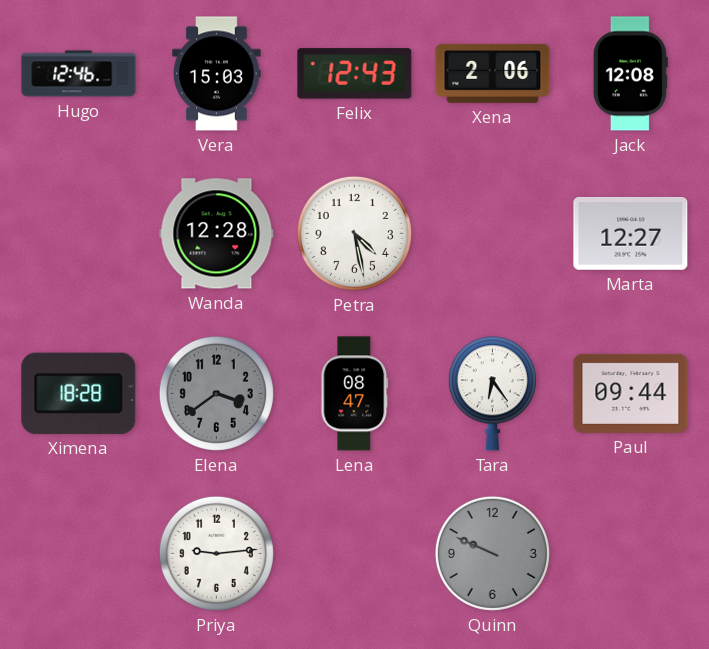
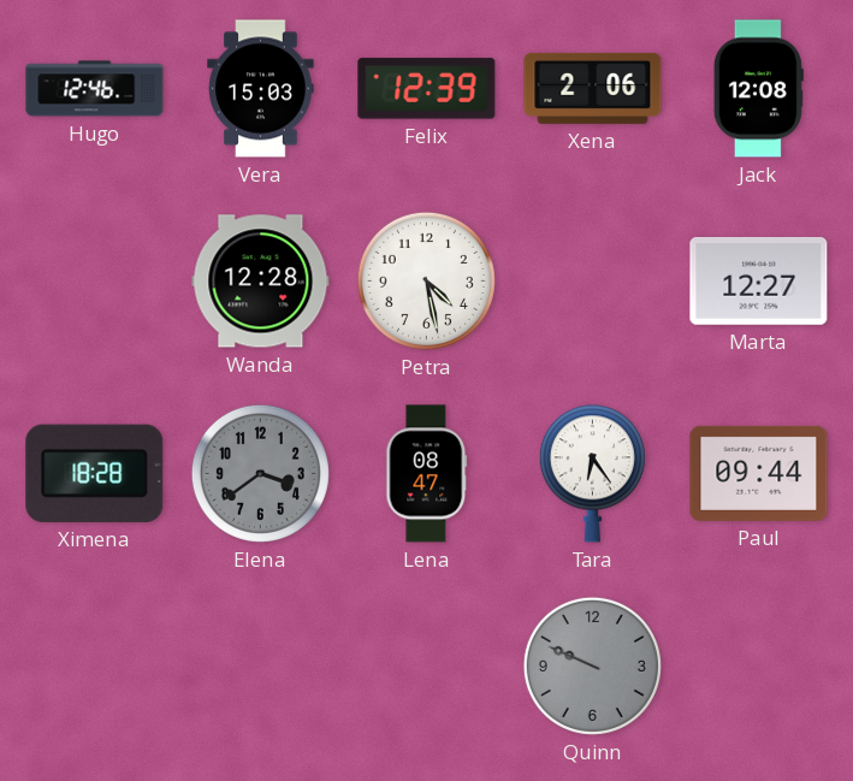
Felix: 12:43 -> 12:39 (427, 89)
Priya: 9:14 -> none (216, 553)
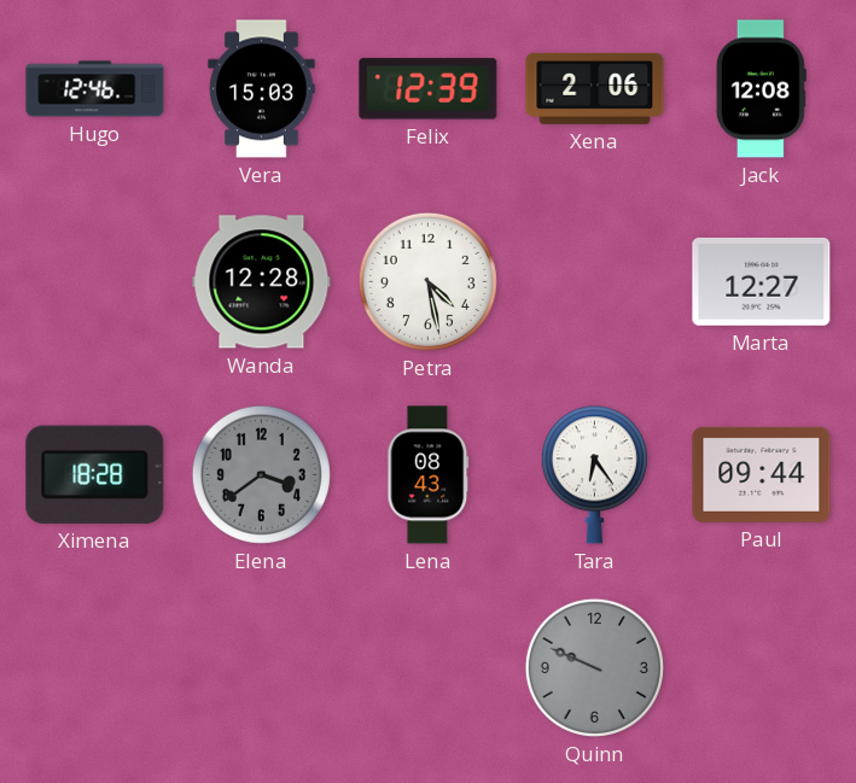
Lena: 08:47 -> 08:43 (429, 475)
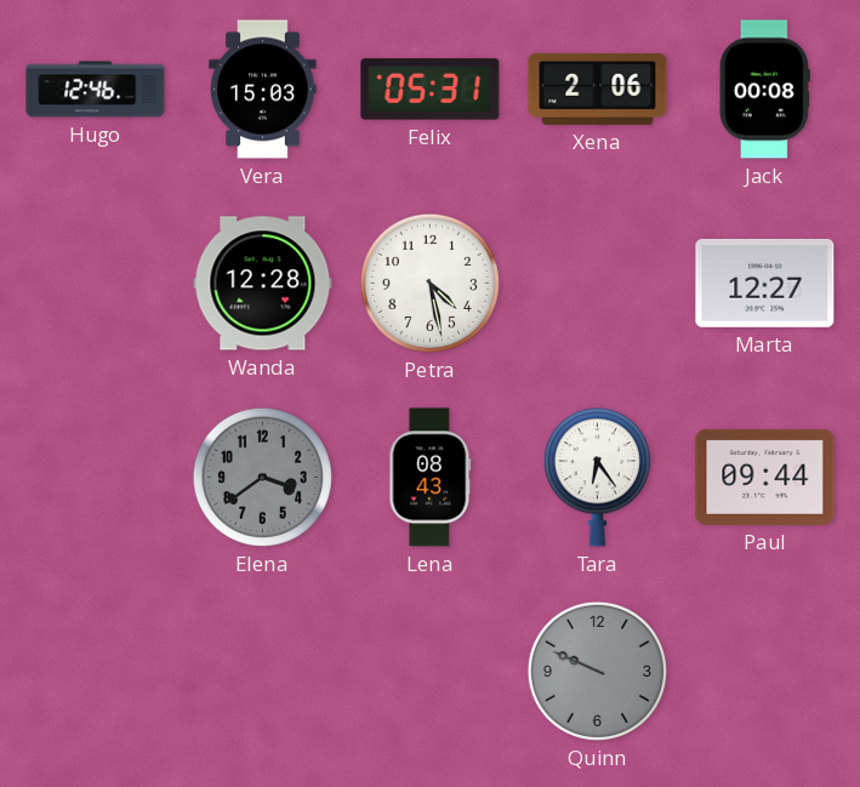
Felix: 12:39 -> 05:31 (431, 90)
Jack: 12:08 -> 00:08 (764, 90)
Ximena: 18:28 -> none (95, 474)
